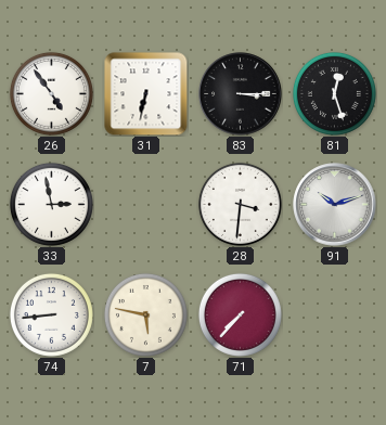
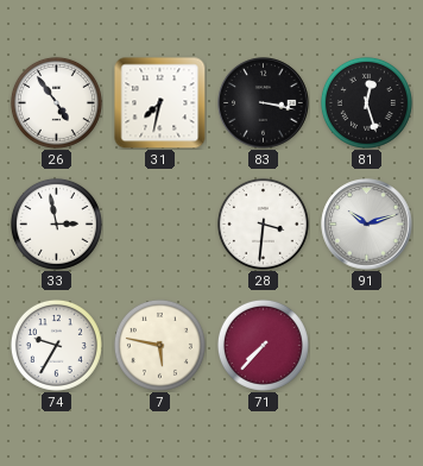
31: 6:32 -> 7:32 (159, 102)
83: 3:15 -> 3:17 (264, 103)
74: 8:44 -> 9:35 (56, 345)
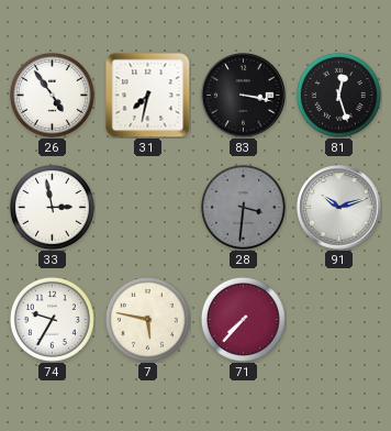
28 dial: white -> grey (243, 207)
